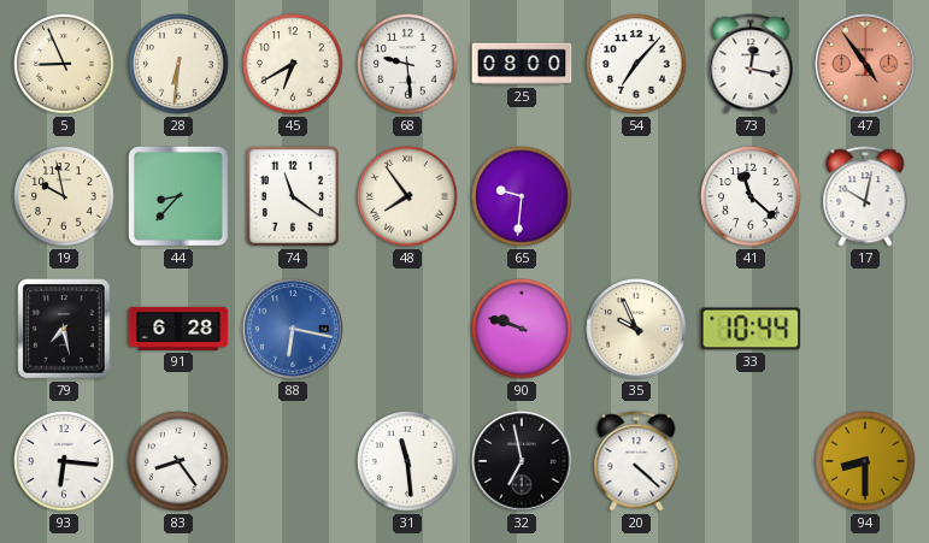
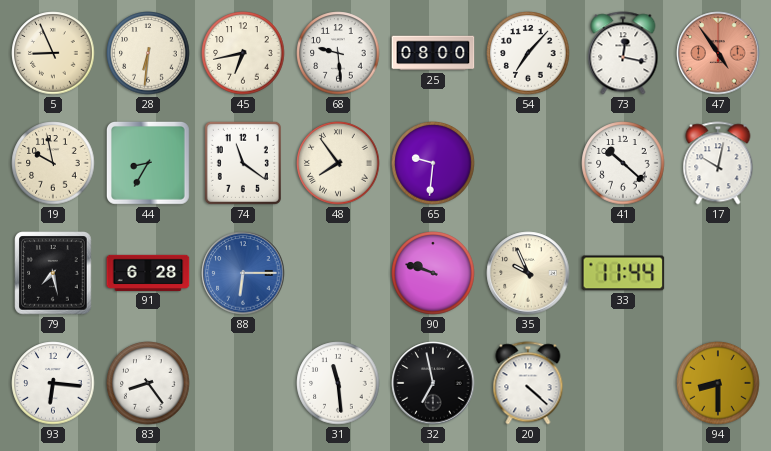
45: 6:40 -> 6:43 (243, 53)
44: 8:37 -> 8:35 (148, 163)
41: 11:22 -> 10:22 (623, 163)
88: 6:17 -> 6:15 (243, 273)
33: 10:44 -> 11:44 (623, 273)
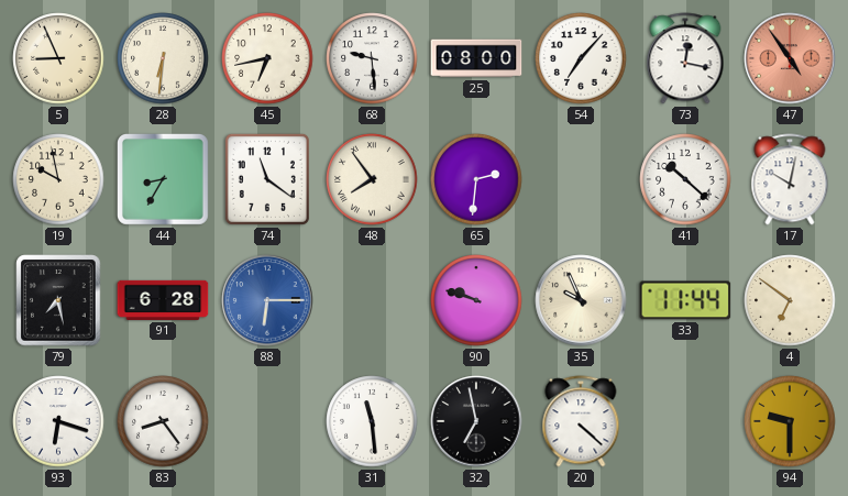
65: 9:31 -> 2:31 (476, 179)
4: none -> 6:51 (790, 300)
93: 6:16 -> 6:18 (58, 421)
94: 8:30 -> 9:30 (790, 421)
